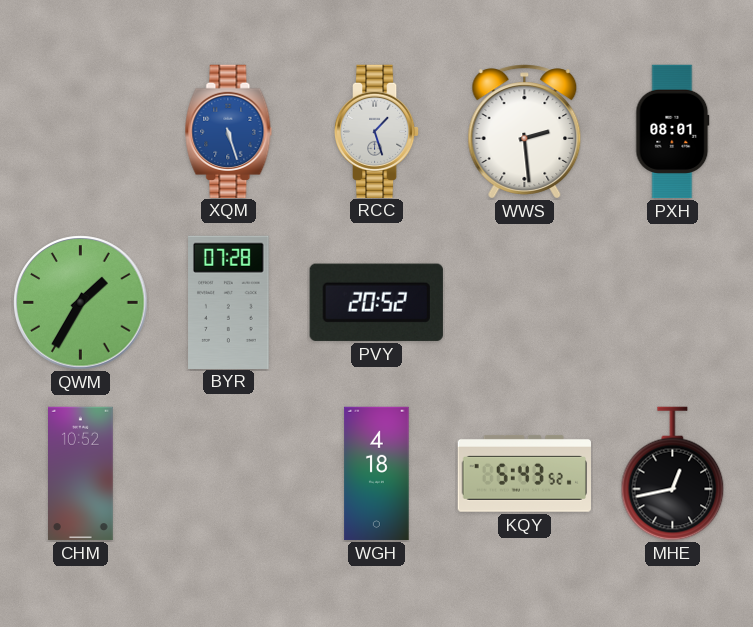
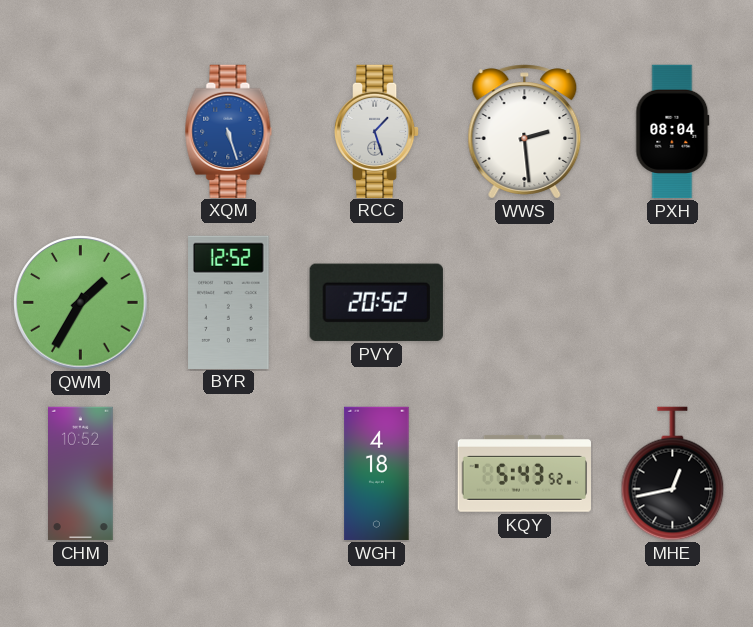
PXH: 08:01 -> 08:04 (673, 132)
BYR: 07:28 -> 12:52 (229, 302)
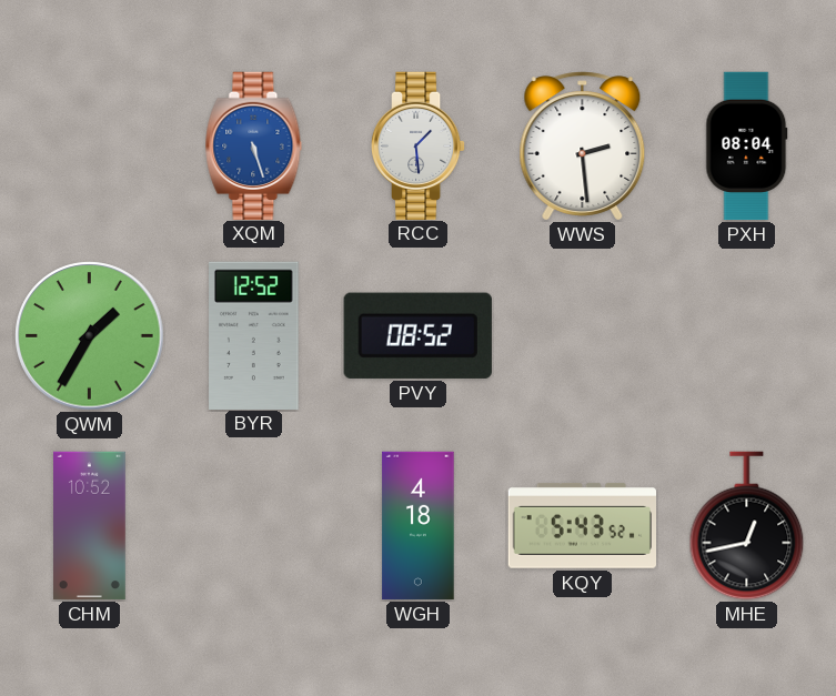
RCC: 1:27 -> 1:29 (419, 145)
PVY: 20:52 -> 08:52 (417, 335)
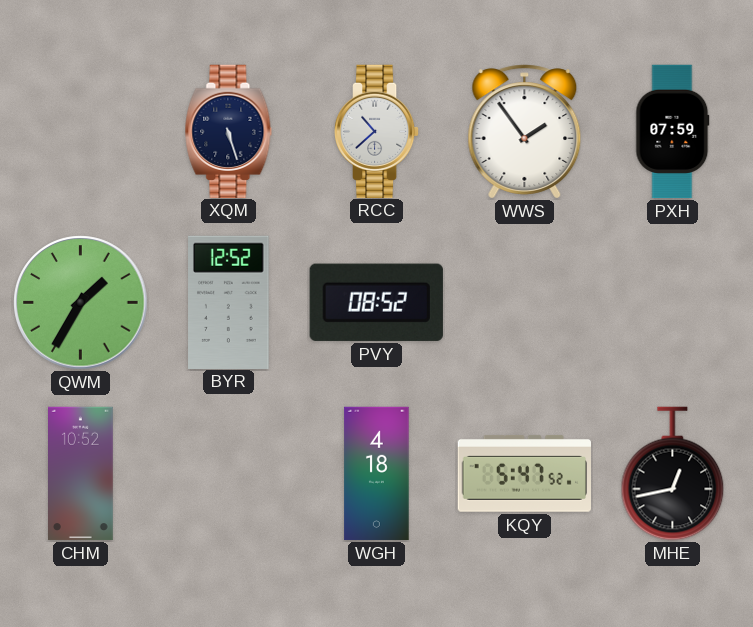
XQM dial: blue -> navy (229, 131)
RCC: 1:29 -> 10:38 (377, 131)
WWS: 2:29 -> 1:54 (525, 132)
PXH: 08:04 -> 07:59 (673, 132)
KQY: 5:43 -> 5:47 (524, 474)
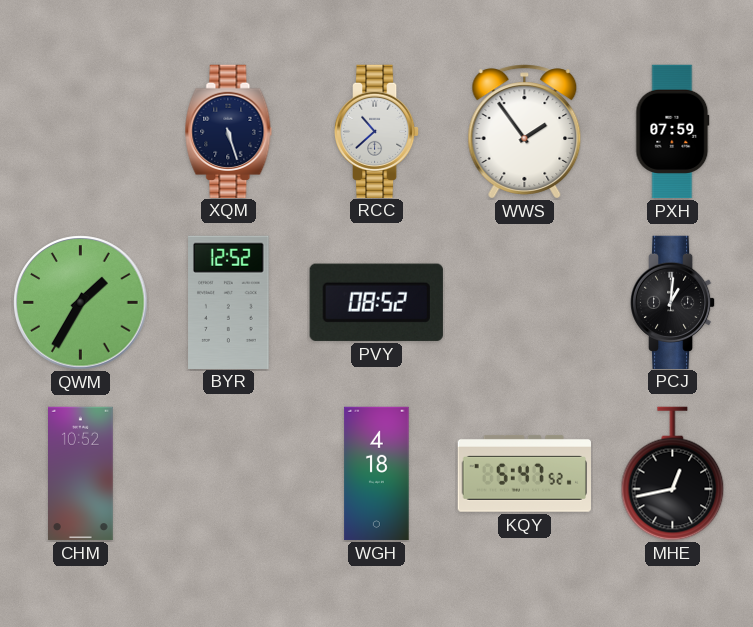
PCJ: none -> 1:01 (673, 302)
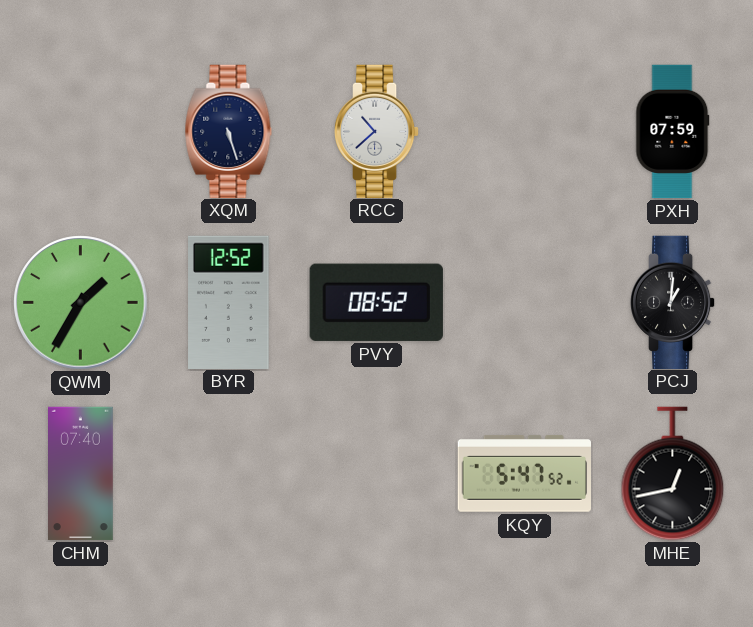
WWS: 1:54 -> none (525, 132)
CHM: 10:52 -> 07:40 (81, 474)
WGH: 4:18 -> none (377, 474)
